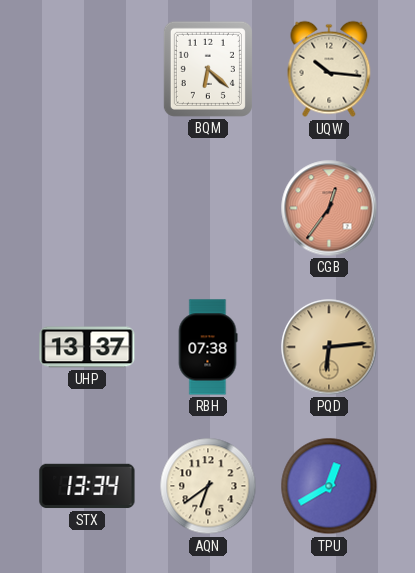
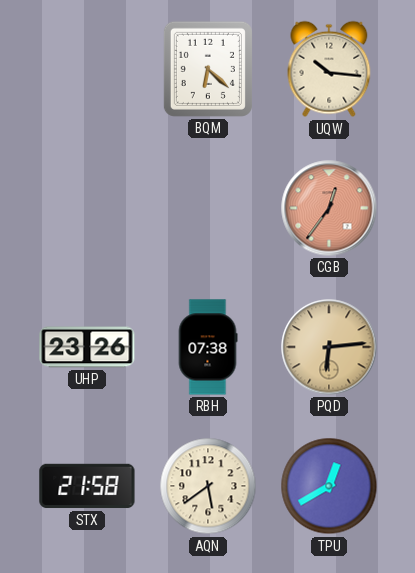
UHP: 13:37 -> 23:26 (87, 347)
STX: 13:34 -> 21:58 (87, 486)
AQN: 6:39 -> 5:39 (208, 486)
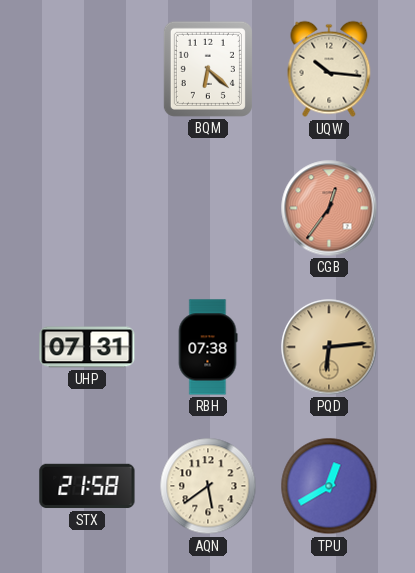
UHP: 23:26 -> 07:31 (87, 347)
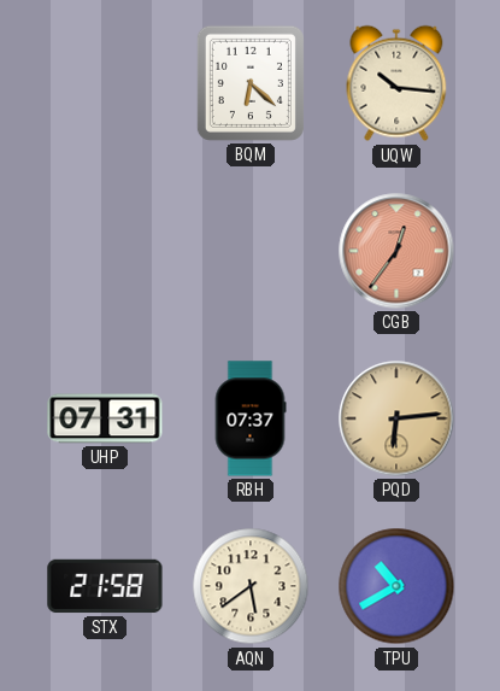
RBH: 07:38 -> 07:37 (251, 418)
TPU: 12:40 -> 10:40 (396, 586)
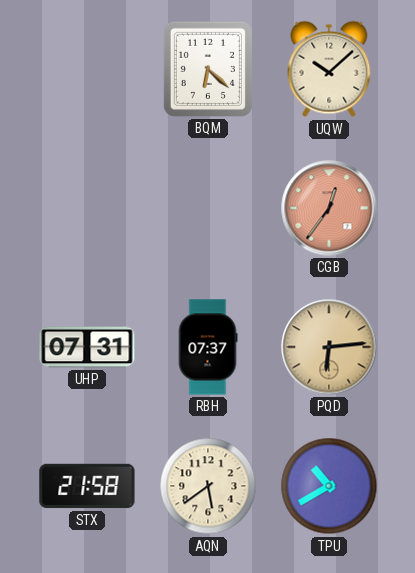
UQW: 10:16 -> 10:08 (329, 69)
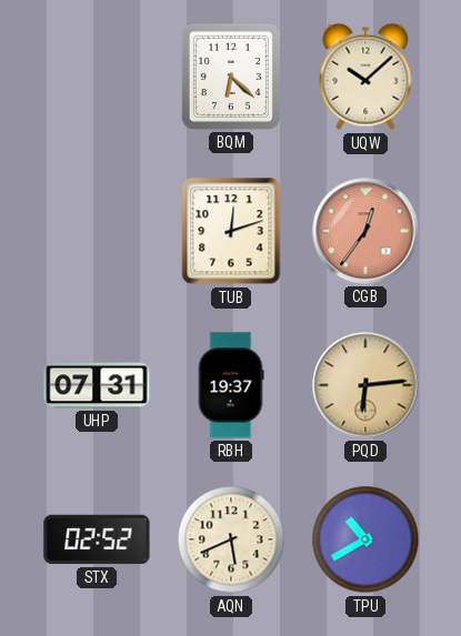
TUB: none -> 12:12 (231, 231)
RBH: 07:37 -> 19:37 (231, 385)
STX: 21:58 -> 02:52 (97, 539)
AQN: 5:39 -> 5:41 (231, 539)
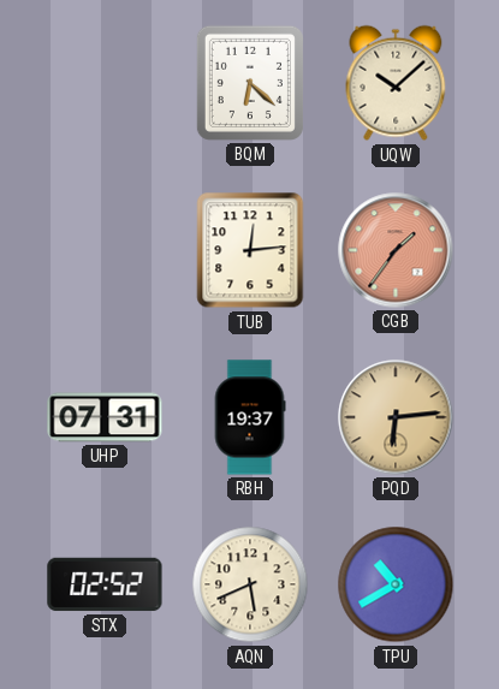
TUB: 12:12 -> 12:14 (250, 250)
CGB: 12:36 -> 1:36 (396, 250)
